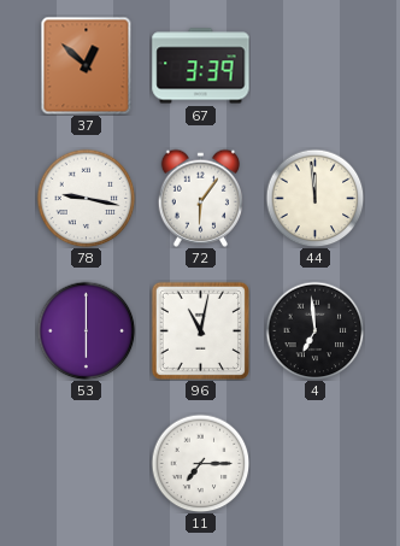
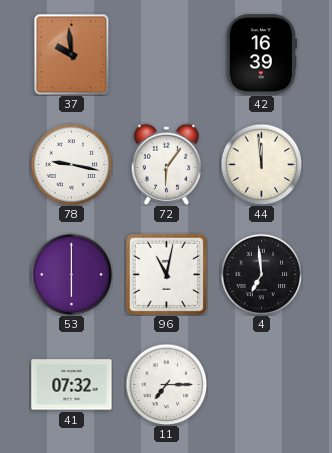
37: 12:52 -> 9:59 (72, 54)
67: 3:39 -> none (201, 66)
42: none -> 16:39 (261, 55)
41: none -> 07:32 (72, 385)
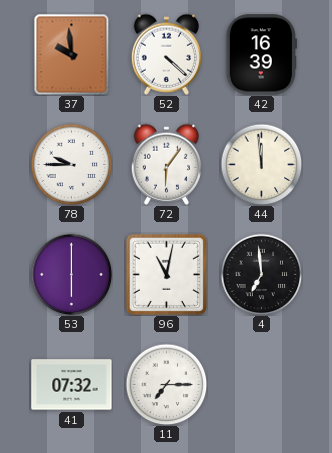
52: none -> 4:22 (166, 54)
78: 9:17 -> 9:45 (71, 164)
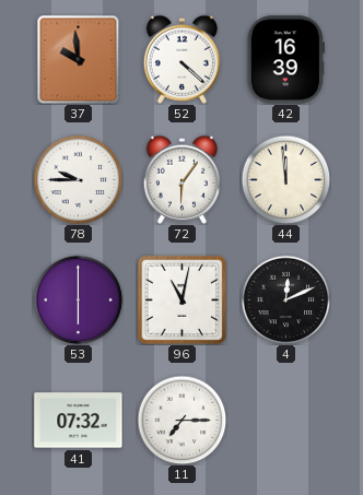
4: 6:59 -> 12:11 (285, 299)
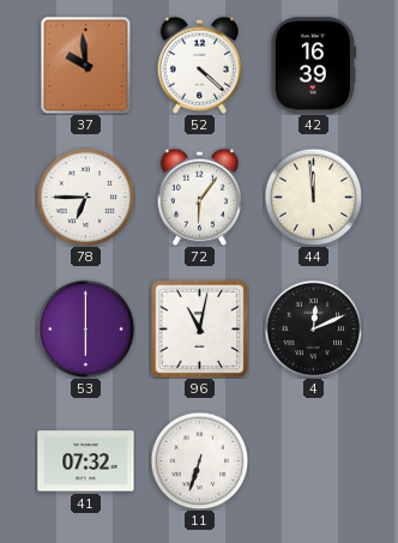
78: 9:45 -> 6:45 (85, 197)
11: 7:15 -> 6:33 (199, 460)
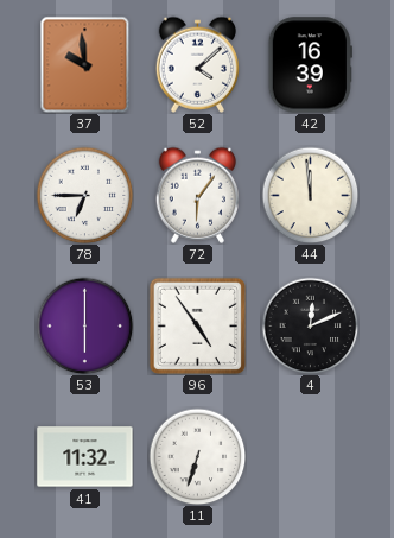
52: 4:22 -> 4:08 (197, 64)
96: 11:02 -> 4:54 (197, 325)
41: 07:32 -> 11:32 (85, 457)
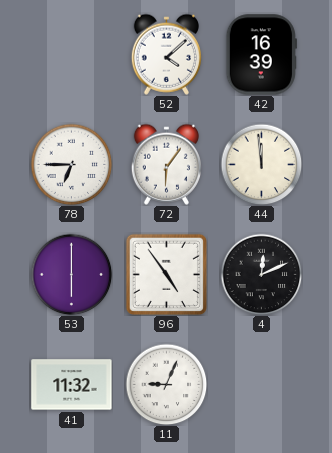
37: 9:59 -> none (85, 64)
11: 6:33 -> 9:04 (166, 384)
